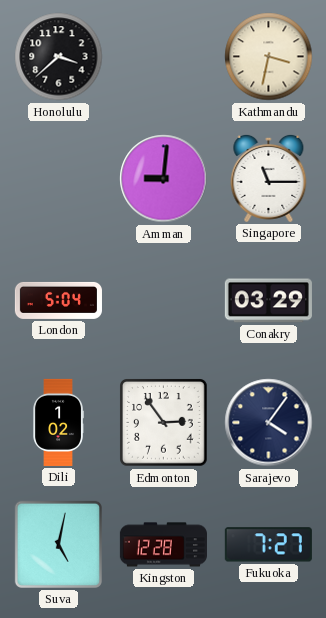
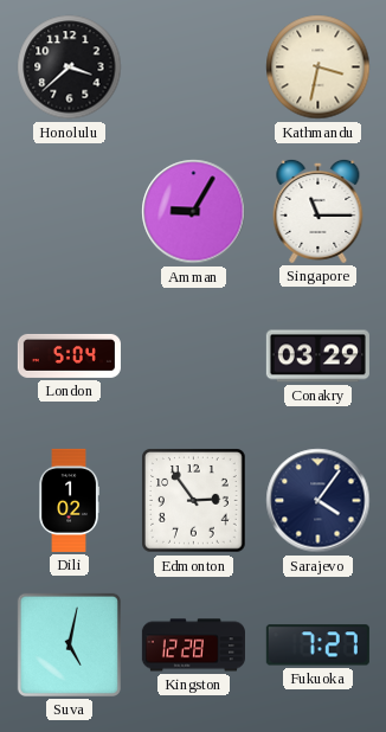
Amman: 9:01 -> 9:05 (194, 212)
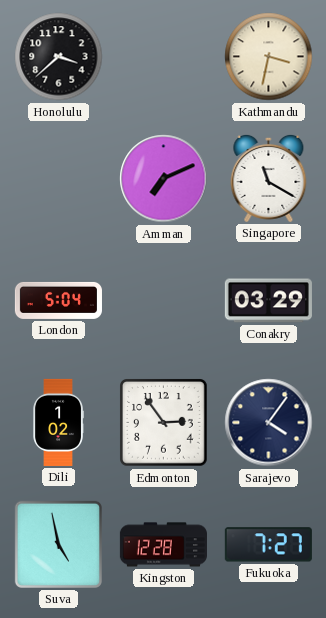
Amman: 9:05 -> 7:11 (164, 179)
Singapore: 11:15 -> 11:20 (269, 178)
Suva: 5:02 -> 4:58 (58, 544)
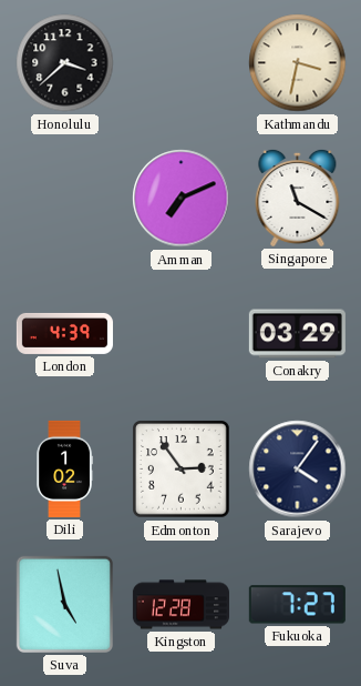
London: 5:04 -> 4:39 (64, 333)
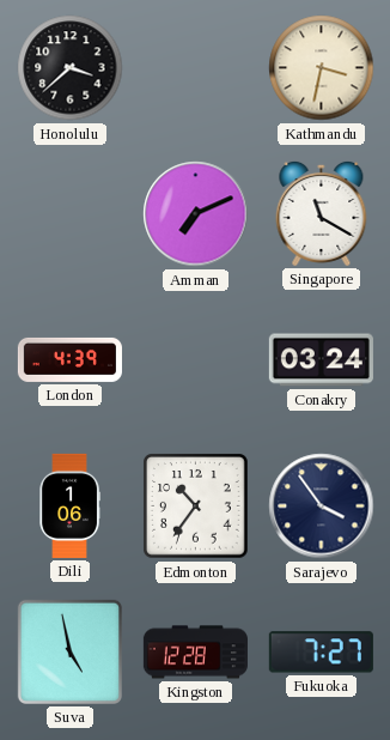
Conakry: 03:29 -> 03:24 (321, 360)
Dili: 1:02 -> 1:06 (69, 505)
Edmonton: 2:54 -> 10:36 (196, 507)
Sarajevo: 4:06 -> 3:54 (322, 507)
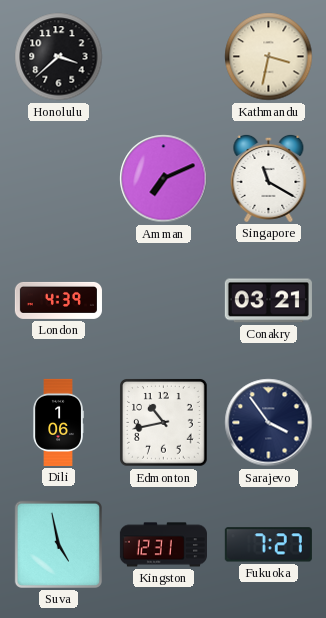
Conakry: 03:24 -> 03:21 (268, 301)
Edmonton: 10:36 -> 10:43 (164, 423)
Kingston: 12:28 -> 12:31 (163, 545)
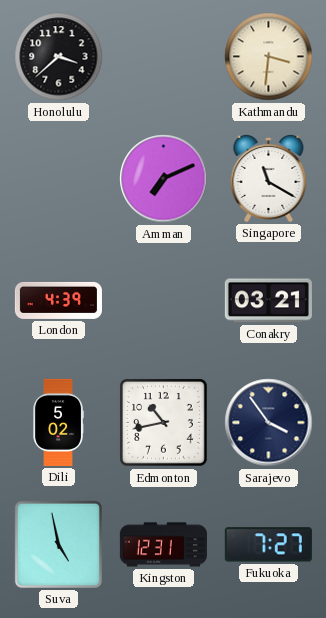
Kathmandu: 3:32 -> 3:31 (269, 57)
Dili: 1:06 -> 5:02 (58, 422)
